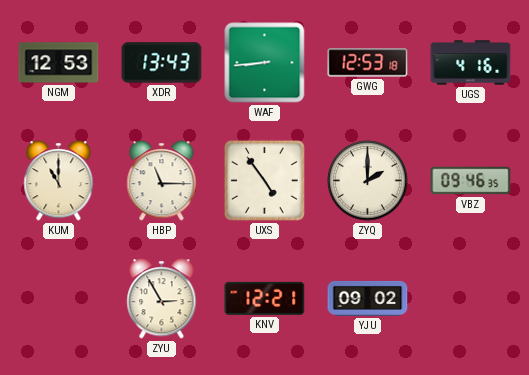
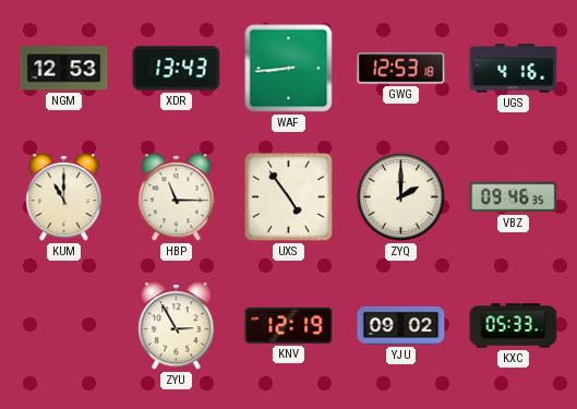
KNV: 12:21 -> 12:19 (289, 325)
KXC: none -> 05:33 (514, 326)
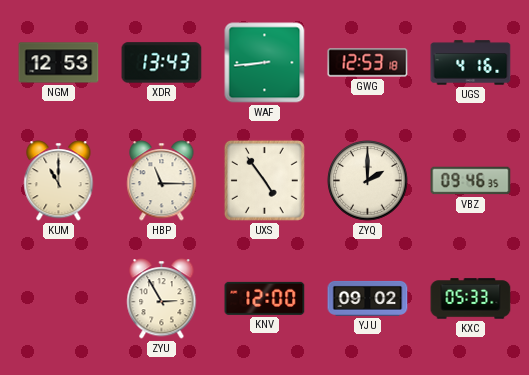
KNV: 12:19 -> 12:00 (265, 298)
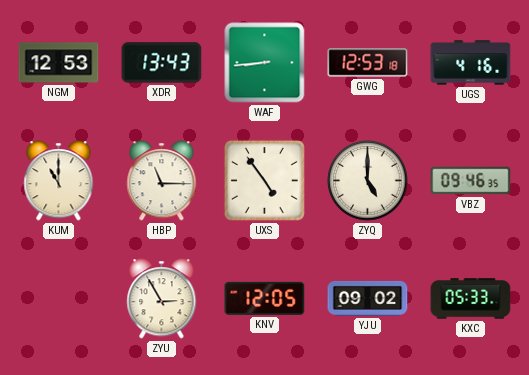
ZYQ: 2:00 -> 5:00 (368, 181)
KNV: 12:00 -> 12:05 (265, 298)
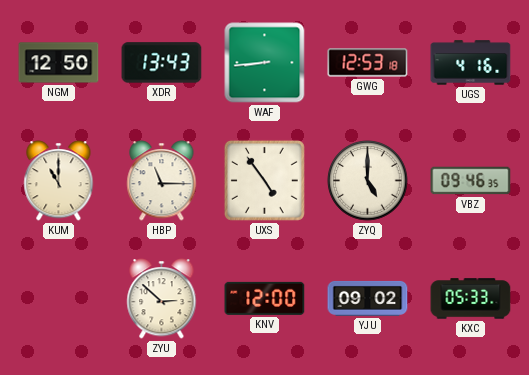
NGM: 12:53 -> 12:50 (59, 63)
ZYU: 2:55 -> 2:52 (162, 299)
KNV: 12:05 -> 12:00 (265, 298)
